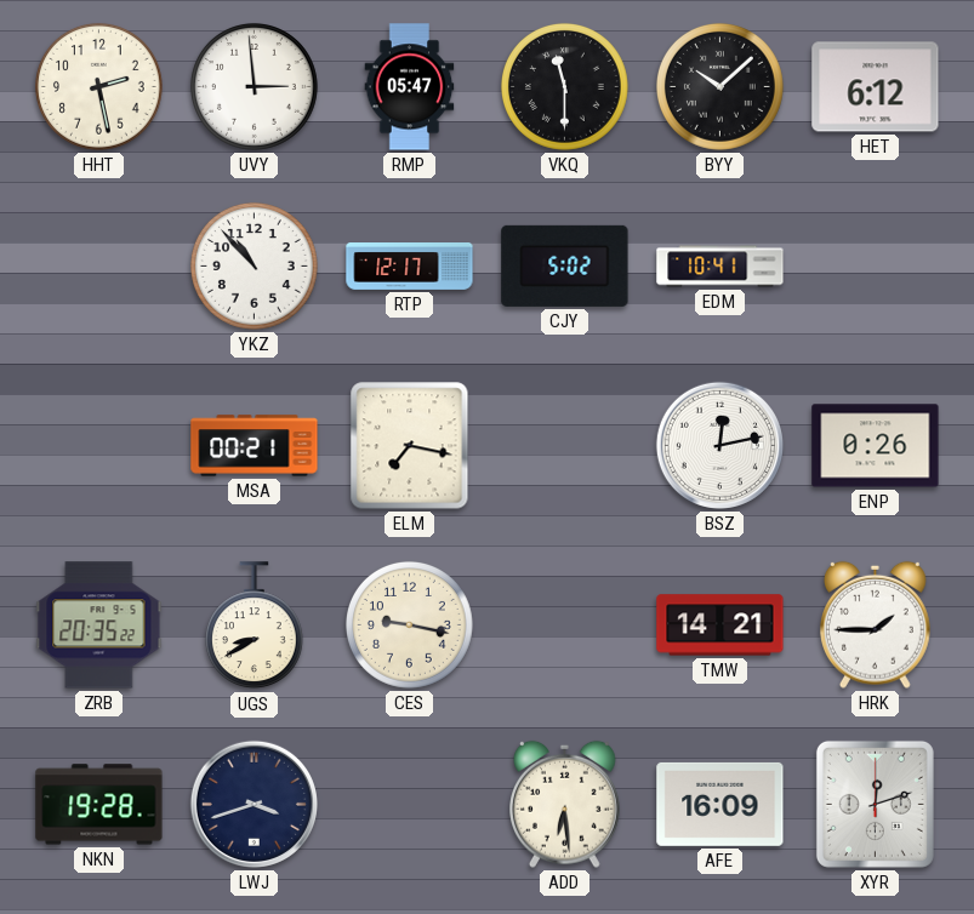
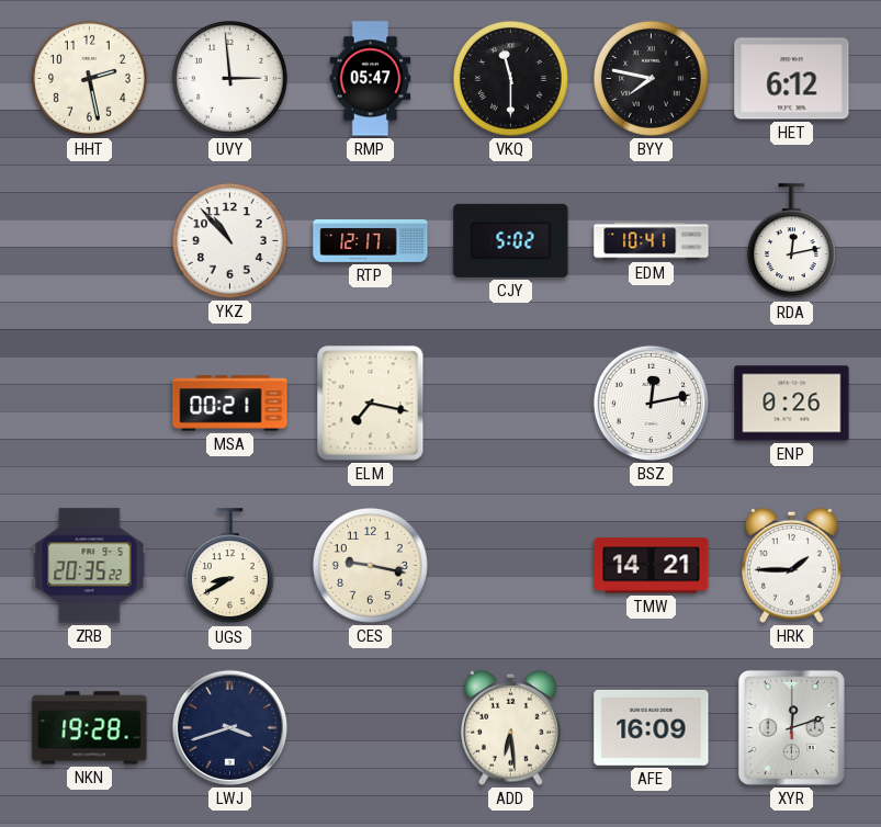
BYY: 10:08 -> 7:47 (651, 78)
RDA: none -> 12:13 (791, 241)
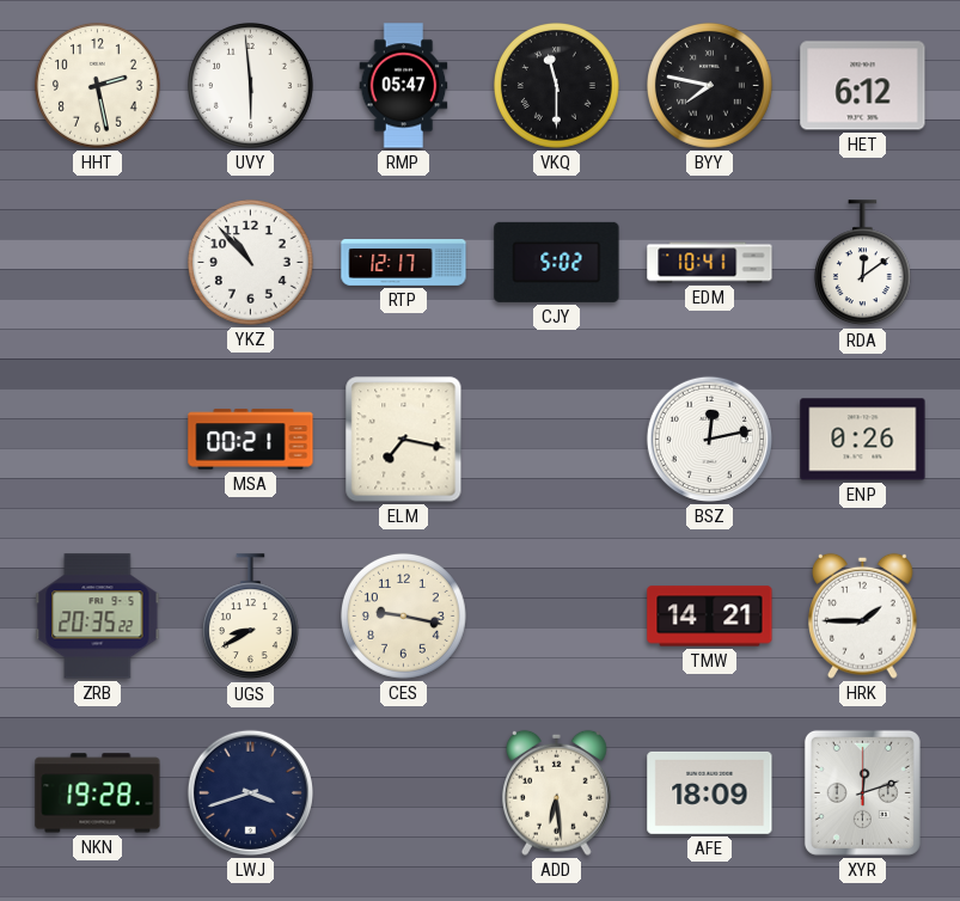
UVY: 2:59 -> 5:59 (250, 85)
RDA: 12:13 -> 12:09 (862, 263)
AFE: 16:09 -> 18:09 (710, 792)
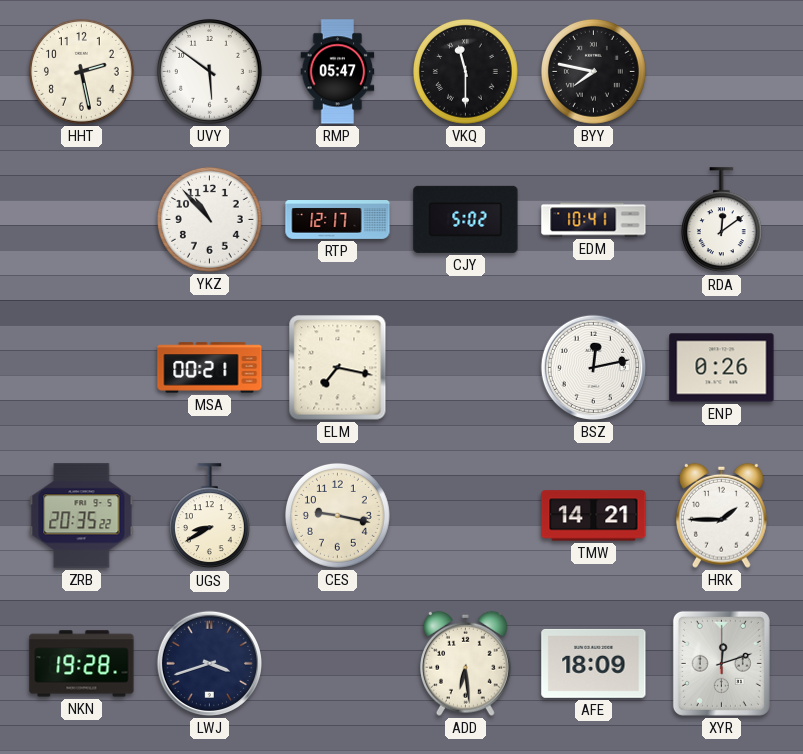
UVY: 5:59 -> 5:51 (209, 71)
HET: 6:12 -> none (863, 86)
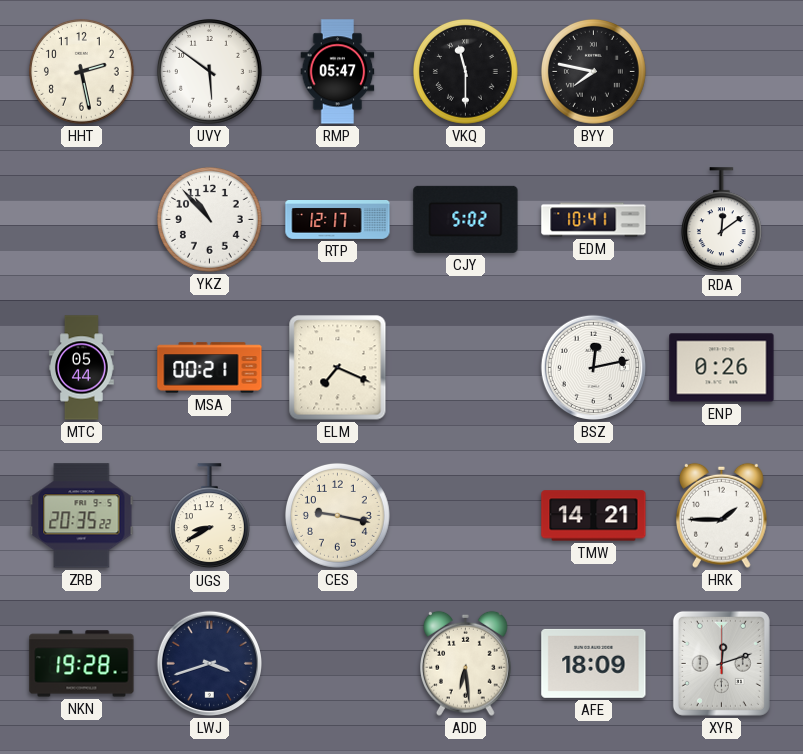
MTC: none -> 05:44 (81, 368)
ELM: 7:17 -> 7:19 (338, 368)
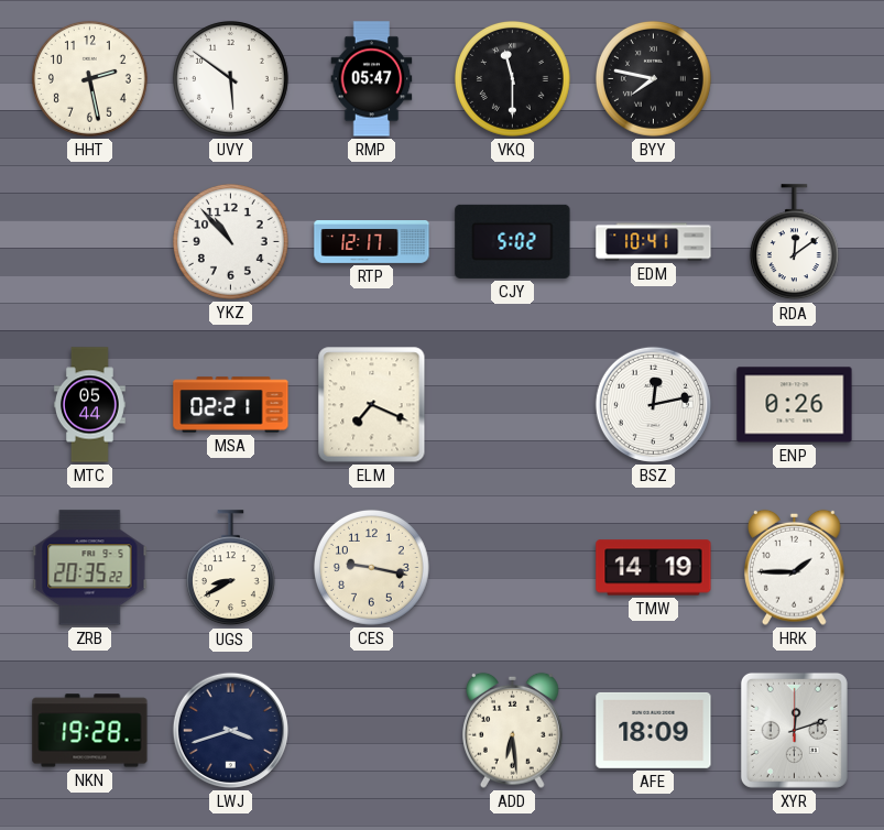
MSA: 00:21 -> 02:21 (231, 405)
TMW: 14:21 -> 14:19 (654, 568)
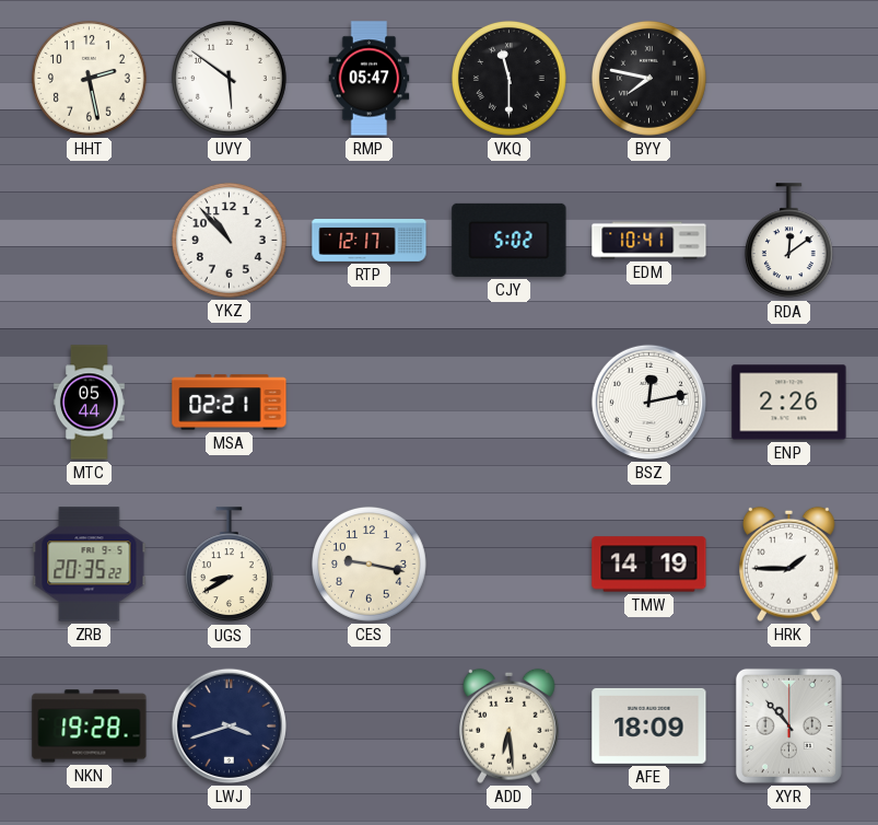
ELM: 7:19 -> none (372, 405)
ENP: 0:26 -> 2:26 (789, 403)
XYR: 12:12 -> 10:53 (788, 725)
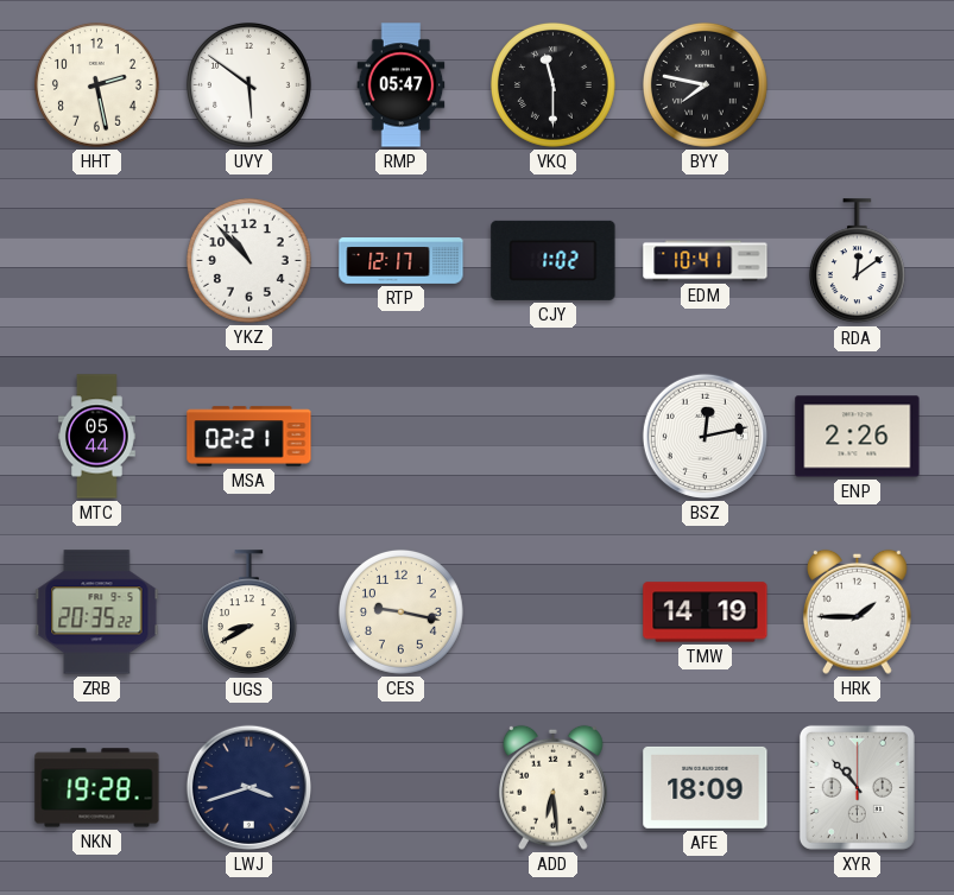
CJY: 5:02 -> 1:02 (554, 260)
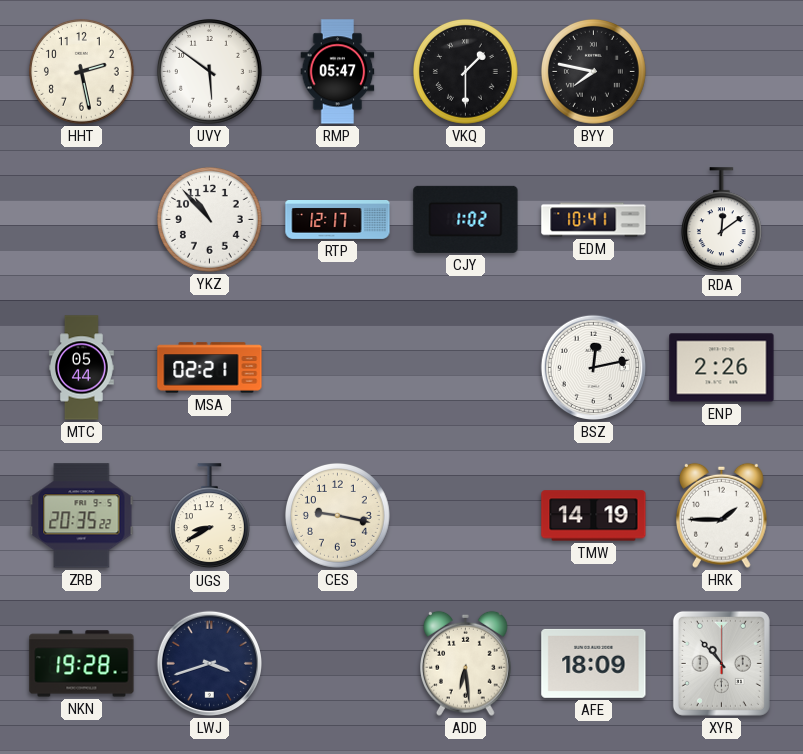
VKQ: 11:30 -> 1:30 (465, 71)
